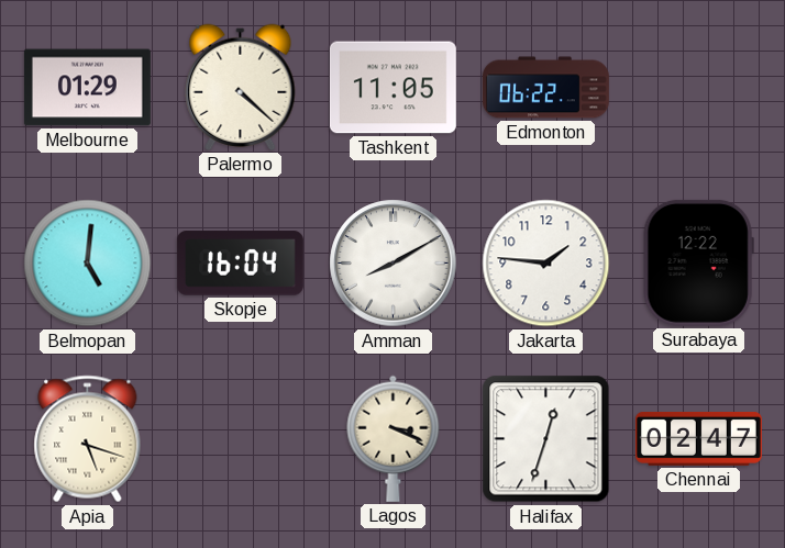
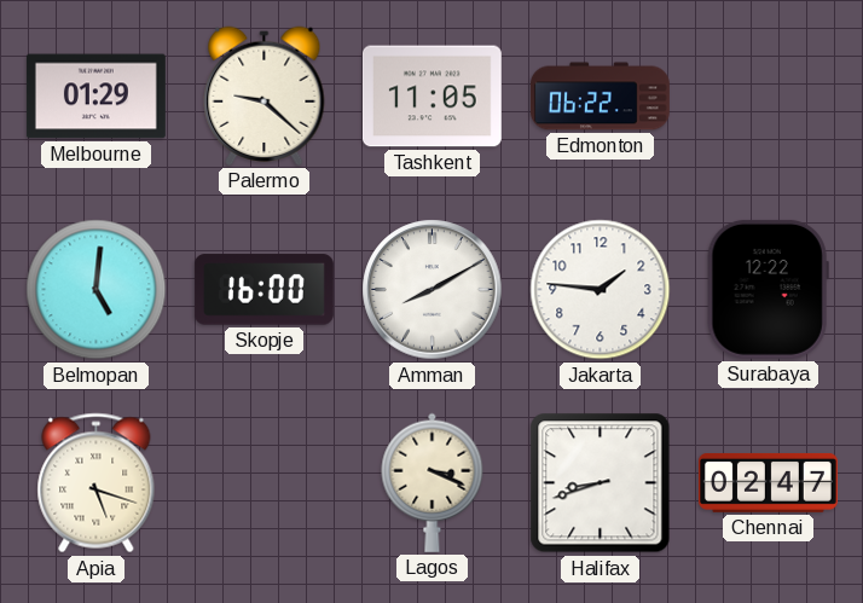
Palermo: 4:22 -> 9:22 (265, 95)
Skopje: 16:04 -> 16:00 (263, 290)
Halifax: 12:33 -> 8:42 (601, 483)
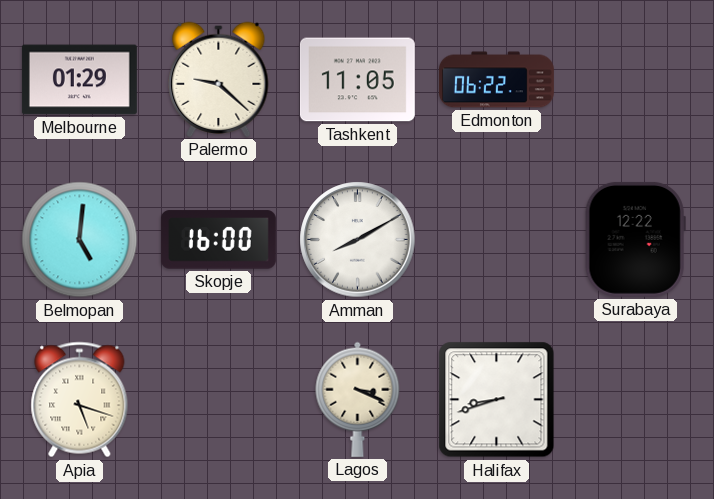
Jakarta: 1:46 -> none (601, 290)
Chennai: 02:47 -> none (768, 482)
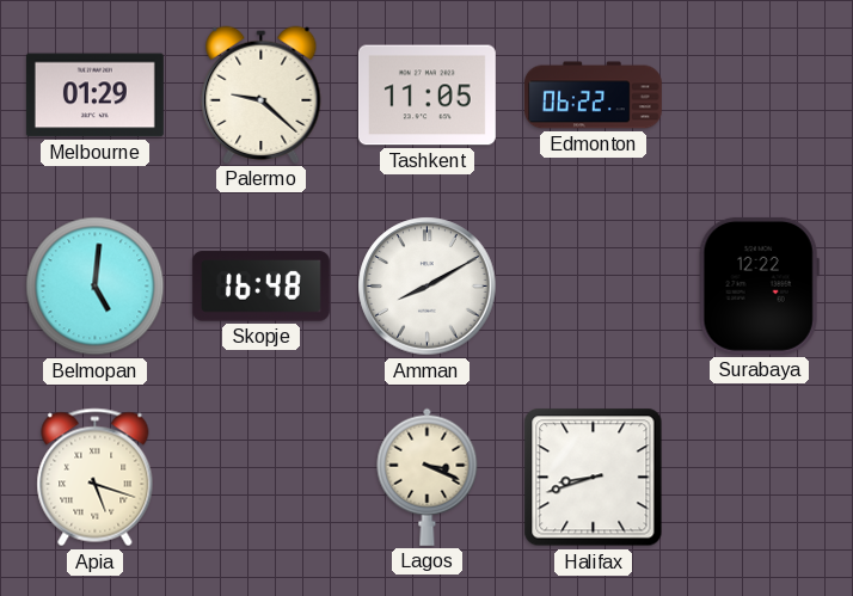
Skopje: 16:00 -> 16:48 (260, 287)
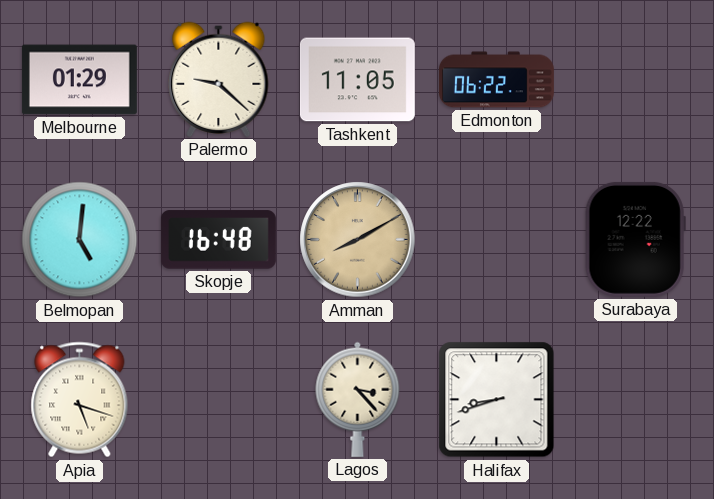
Amman dial: white -> champagne (358, 240)
Lagos: 3:19 -> 3:23 (358, 399)
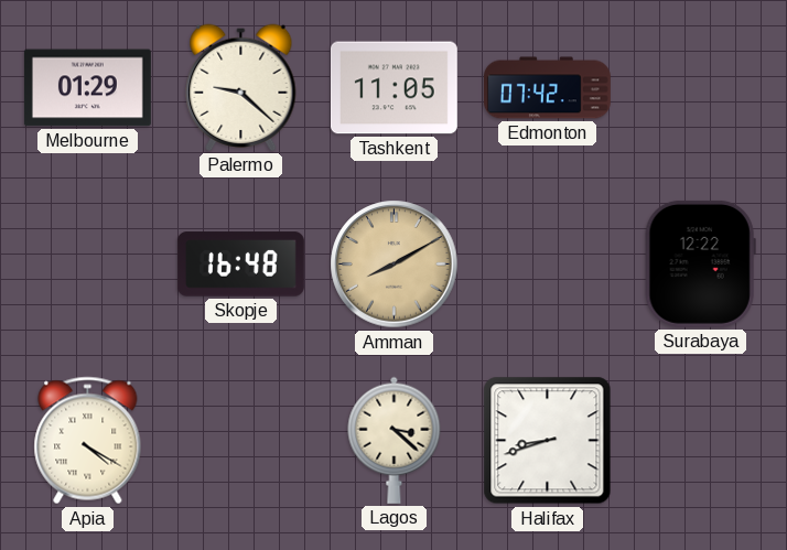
Edmonton: 06:22 -> 07:42 (547, 88)
Belmopan: 5:01 -> none (80, 240)
Apia: 5:18 -> 4:20 (88, 441)
Lagos: 3:23 -> 3:22 (395, 440)
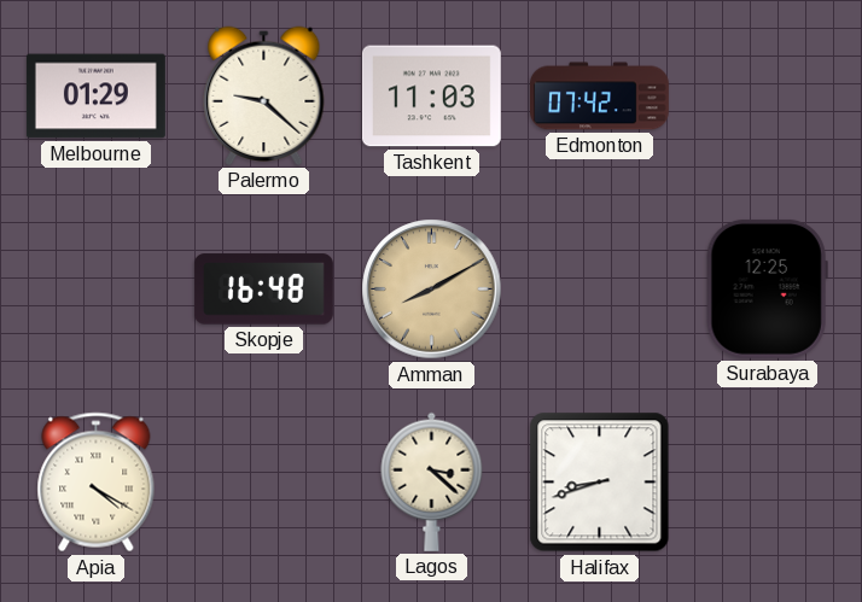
Tashkent: 11:05 -> 11:03 (431, 97)
Surabaya: 12:22 -> 12:25 (767, 288)
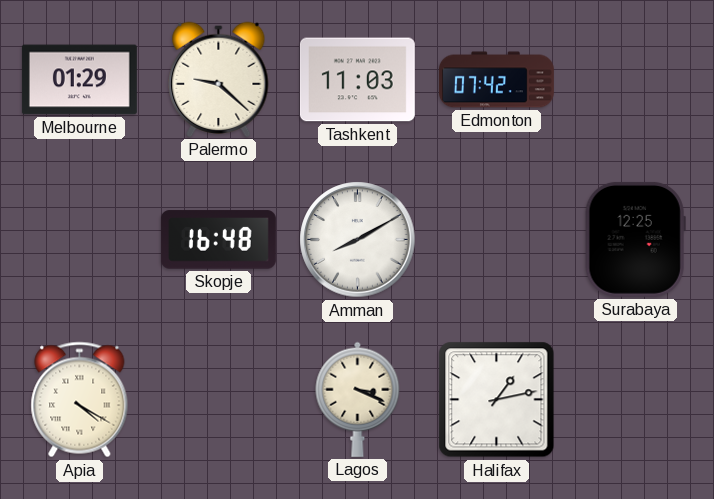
Amman dial: champagne -> white (358, 240)
Lagos: 3:22 -> 3:19 (358, 399)
Halifax: 8:42 -> 1:13 (497, 400)
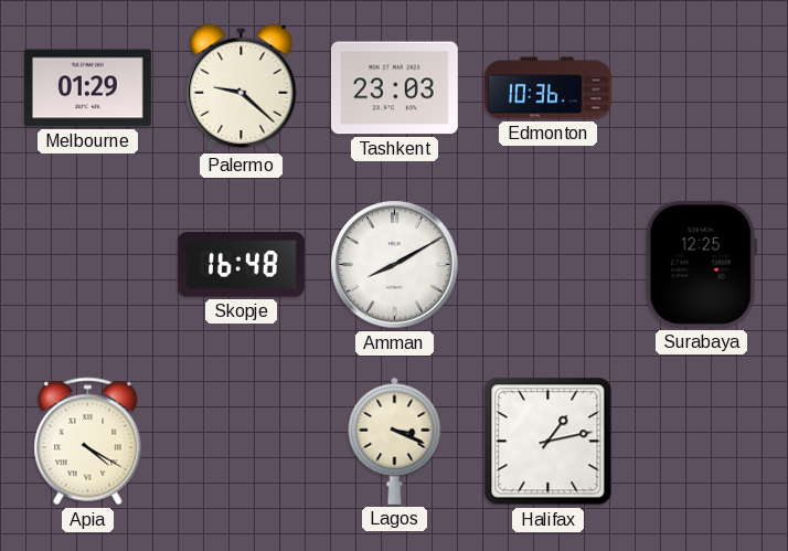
Tashkent: 11:03 -> 23:03 (394, 88)
Edmonton: 07:42 -> 10:36 (547, 88)
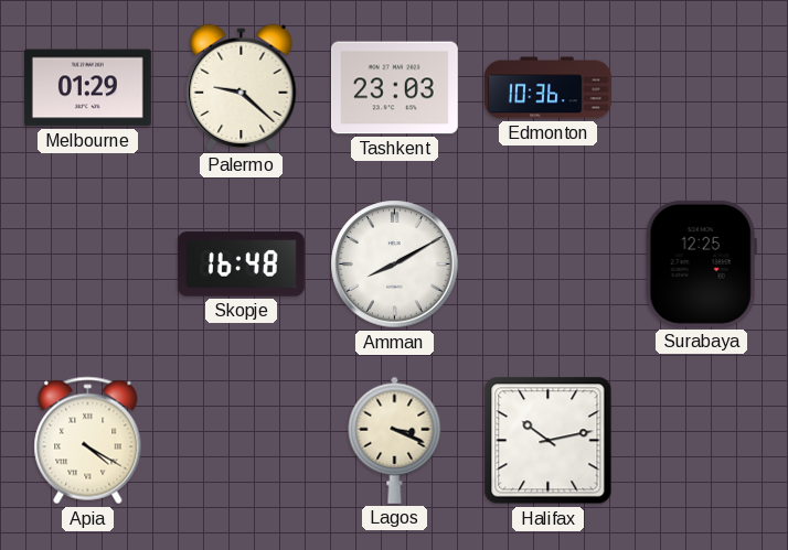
Halifax: 1:13 -> 10:13 (549, 441)
